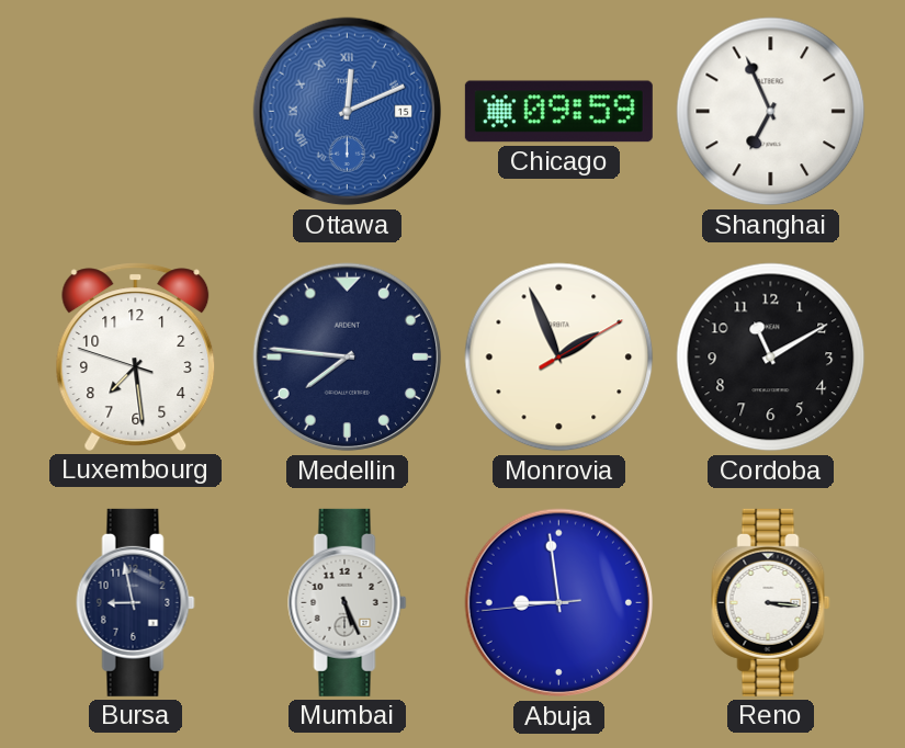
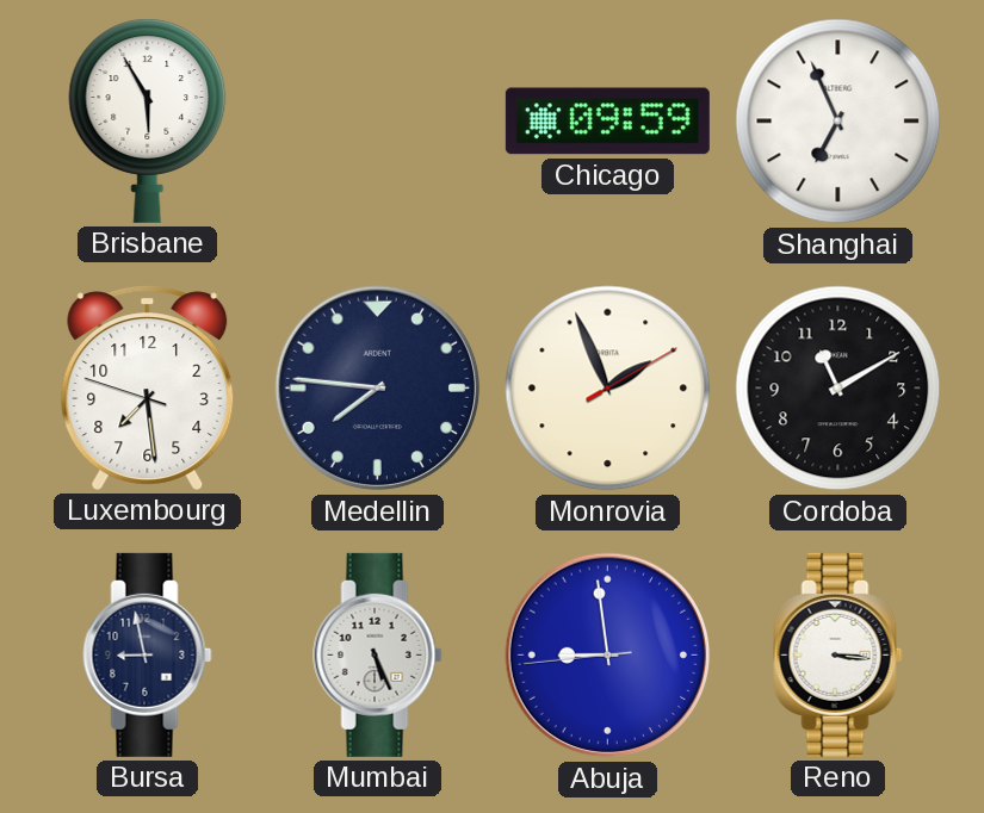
Brisbane: none -> 5:55 (148, 120)
Ottawa: 12:11 -> none (348, 112)
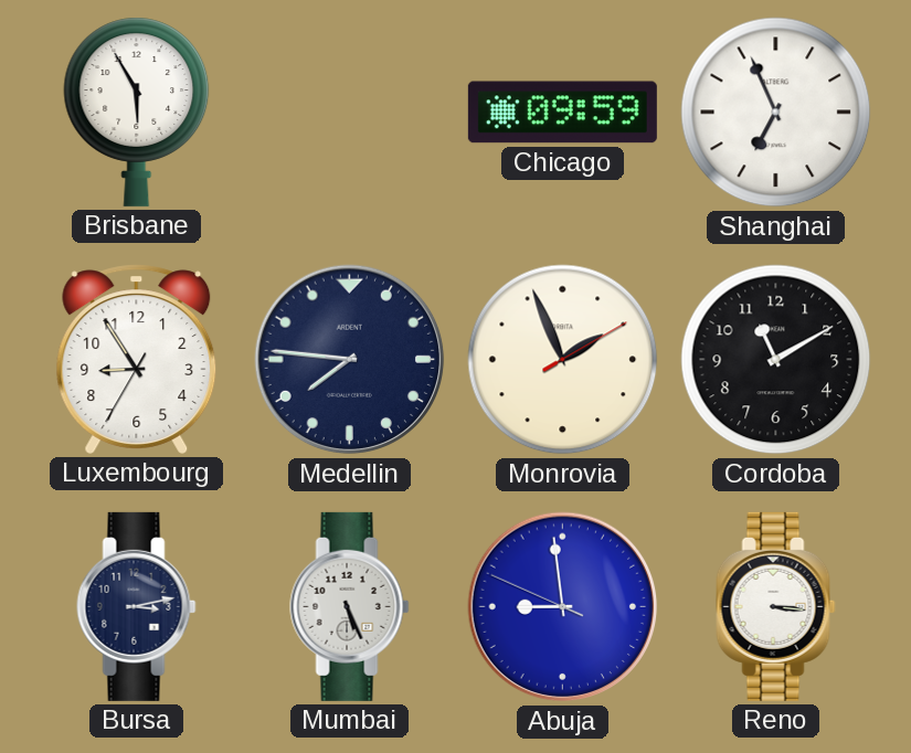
Luxembourg: 7:28 -> 8:54 (137, 359)
Bursa: 8:58 -> 3:13 (137, 606)
Abuja: 8:58:44 -> 8:58:49 (563, 607)
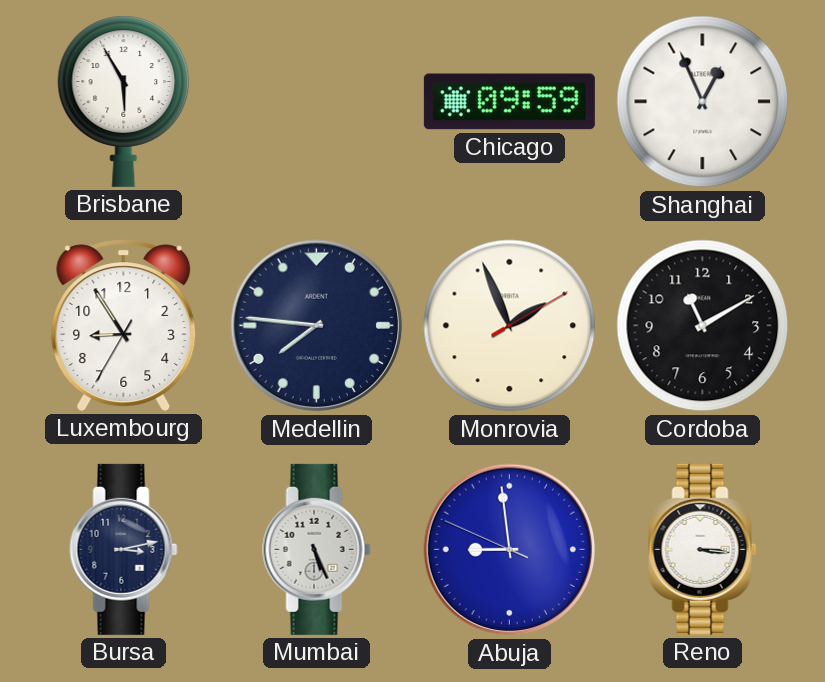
Shanghai: 6:56 -> 12:56 (703, 102)
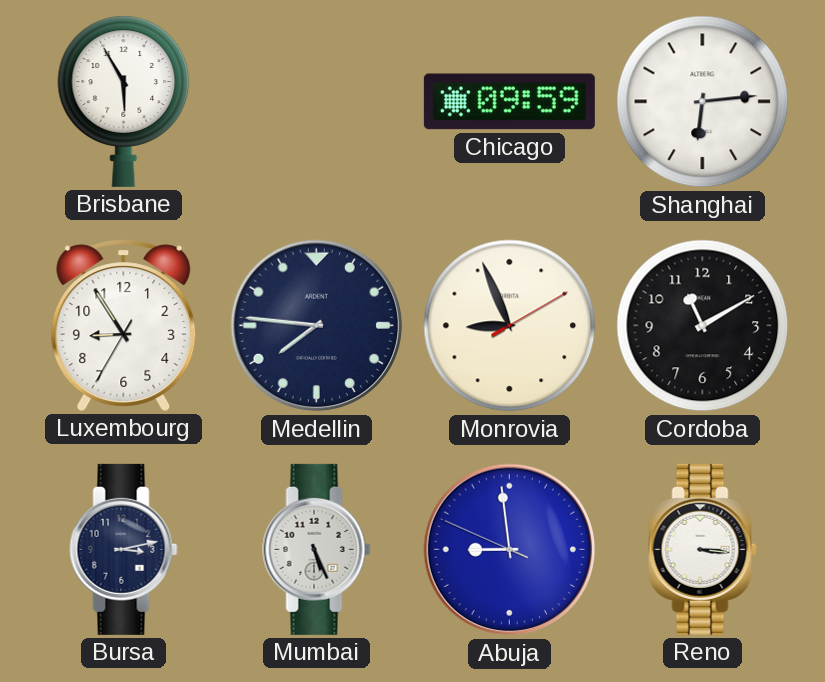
Shanghai: 12:56 -> 6:14 (703, 102)
Monrovia: 1:56 -> 8:56 (510, 326)
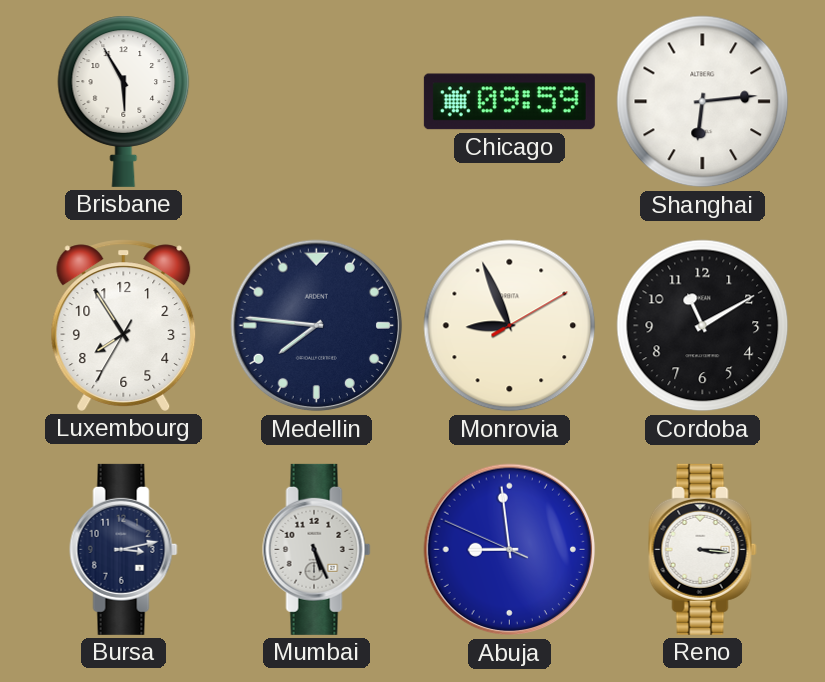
Luxembourg: 8:54 -> 7:54 (124, 325)
